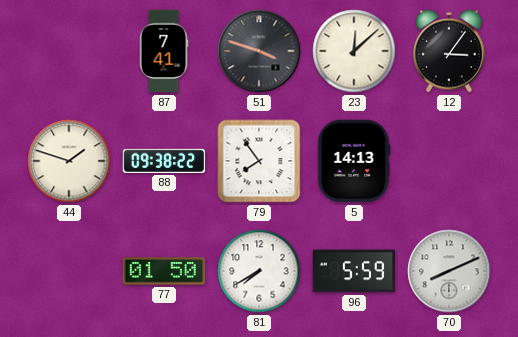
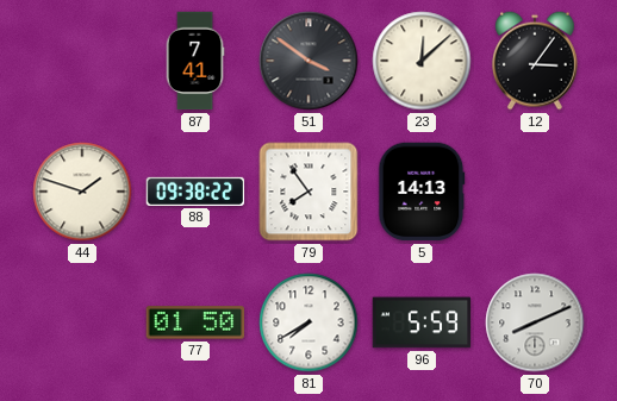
51: 3:48 -> 3:51 (308, 61)
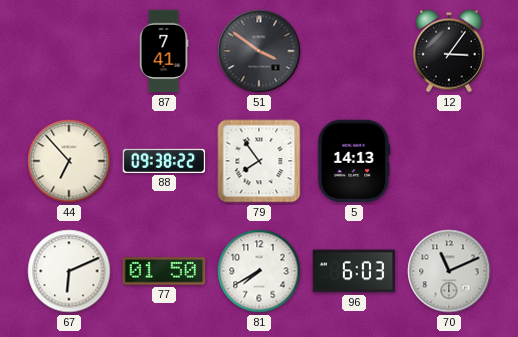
23: 12:08 -> none (422, 61)
44: 1:48 -> 6:53 (69, 161)
67: none -> 6:11 (69, 271)
96: 5:59 -> 6:03 (354, 271)
70: 8:11 -> 11:11 (449, 271)
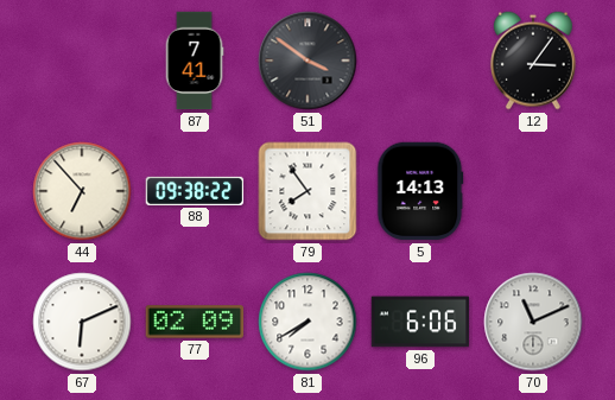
77: 01:50 -> 02:09 (195, 322)
96: 6:03 -> 6:06 (420, 322)
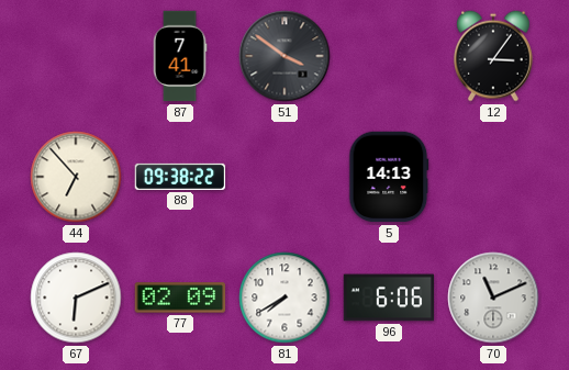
79: 7:54 -> none (307, 191)
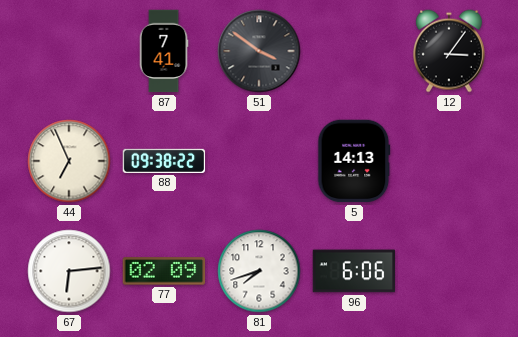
44: 6:53 -> 6:56 (69, 161)
67: 6:11 -> 6:14 (69, 271)
81: 7:40 -> 7:42 (259, 271)
70: 11:11 -> none (493, 298)
